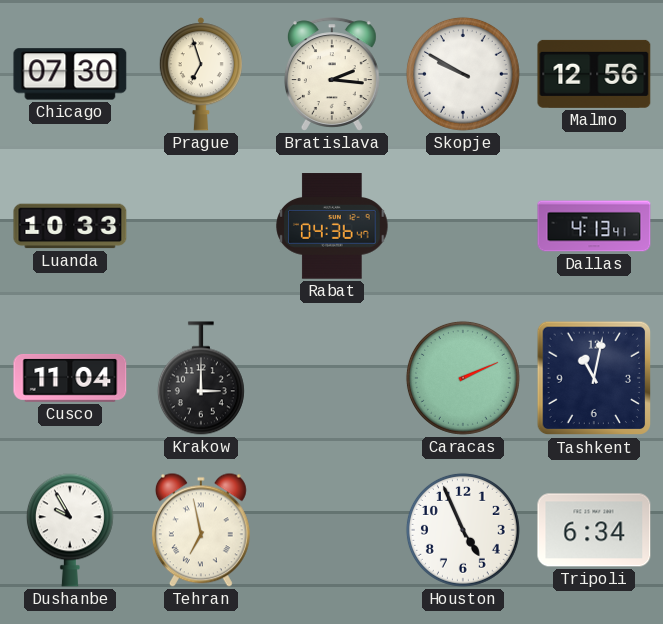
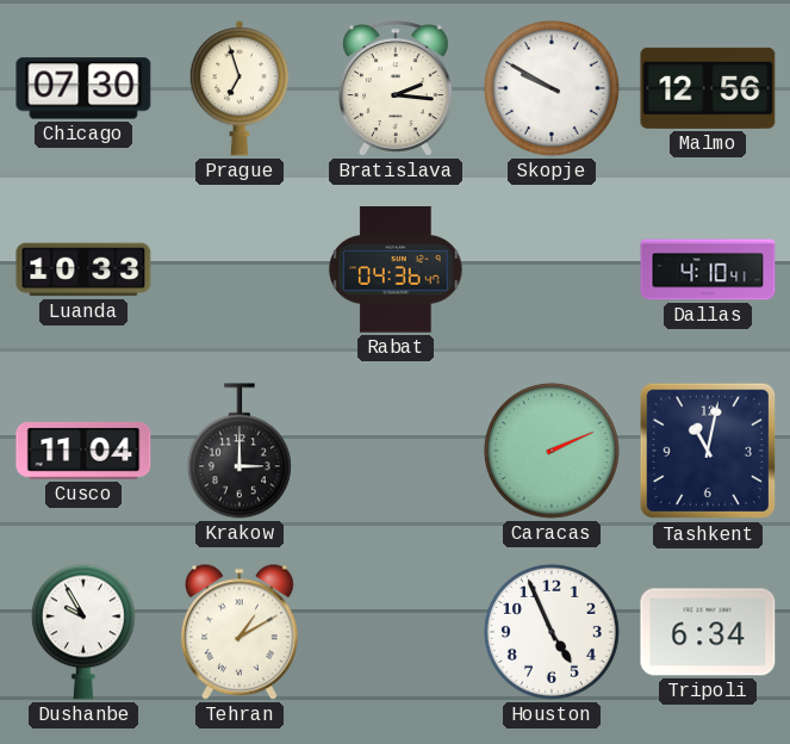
Dallas: 4:13 -> 4:10 (708, 269)
Tehran: 6:58 -> 1:10 (240, 632)
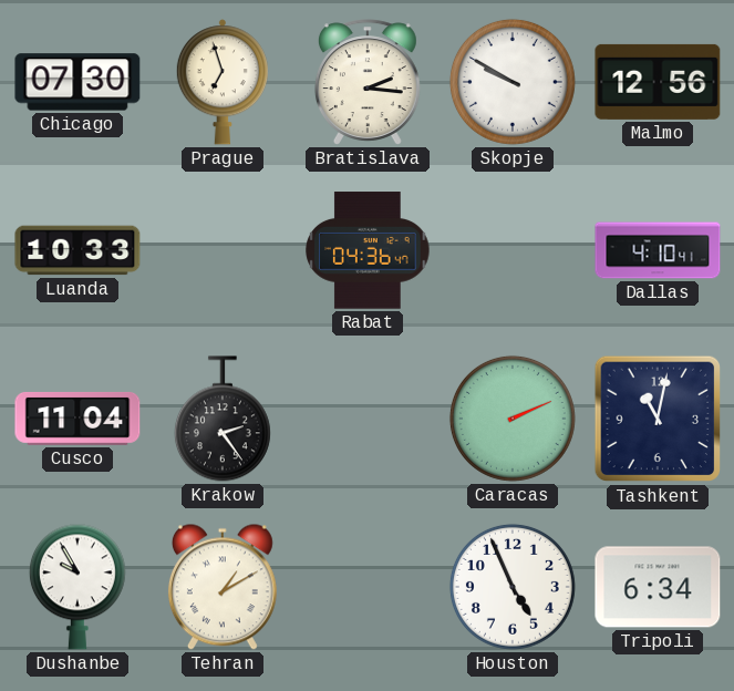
Krakow: 3:00 -> 2:24 (223, 419)
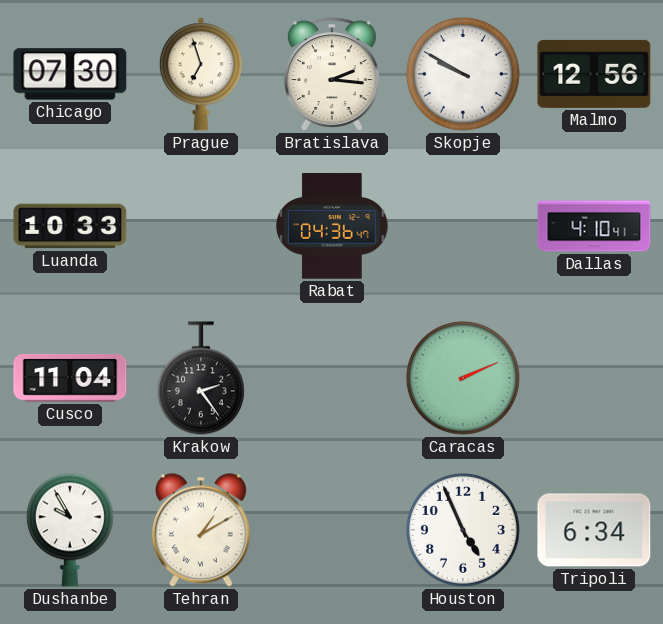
Tashkent: 11:02 -> none (658, 419)
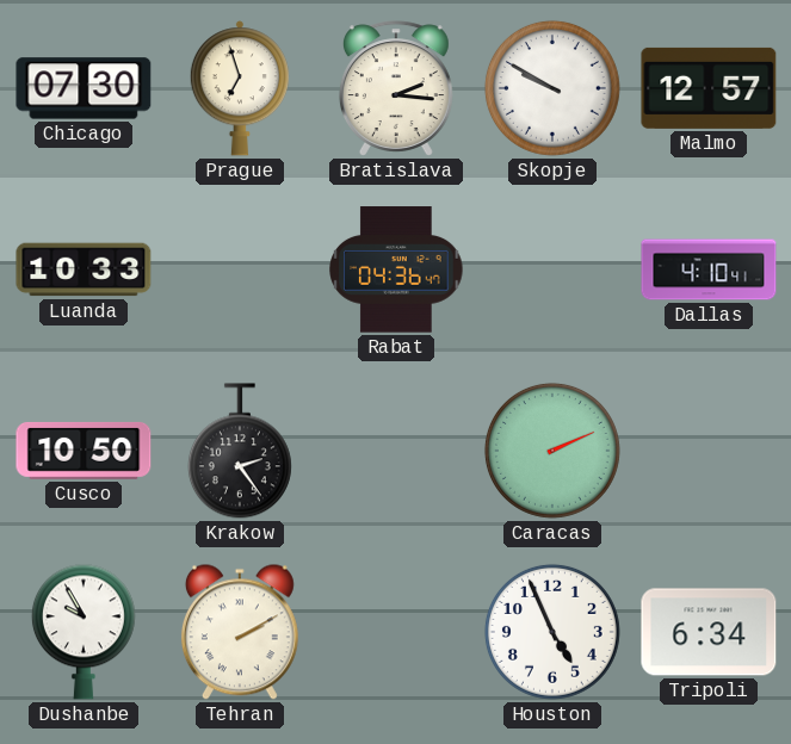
Malmo: 12:56 -> 12:57 (709, 88)
Cusco: 11:04 -> 10:50 (84, 451)
Tehran: 1:10 -> 2:10 (240, 632)
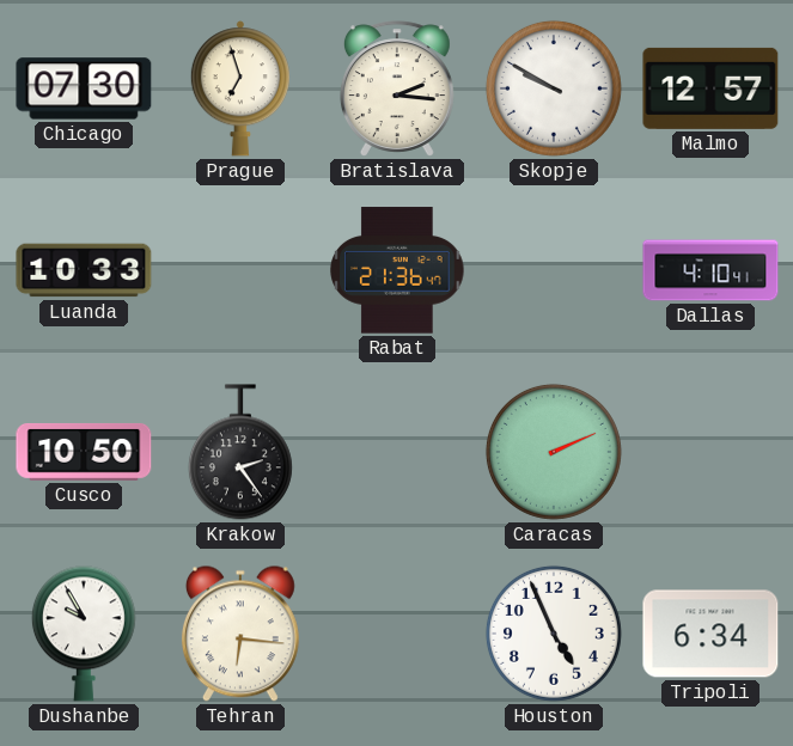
Rabat: 04:36 -> 21:36 (397, 270)
Tehran: 2:10 -> 6:16 (240, 634)
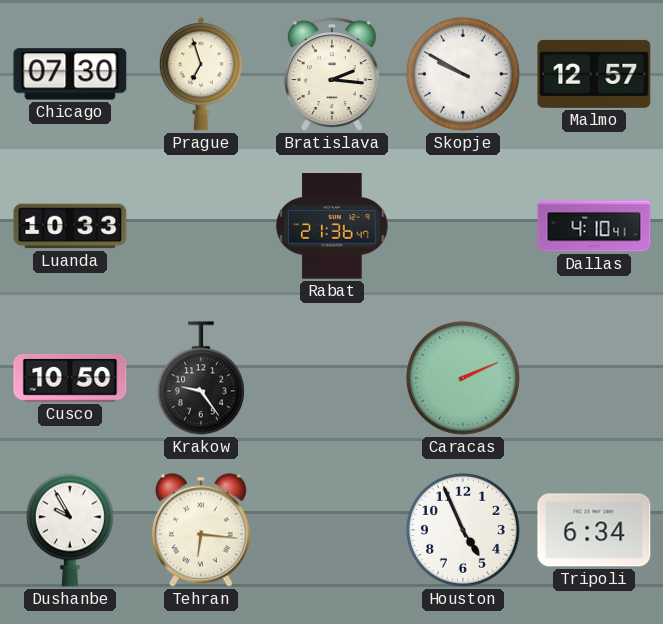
Krakow: 2:24 -> 9:24 (201, 378)
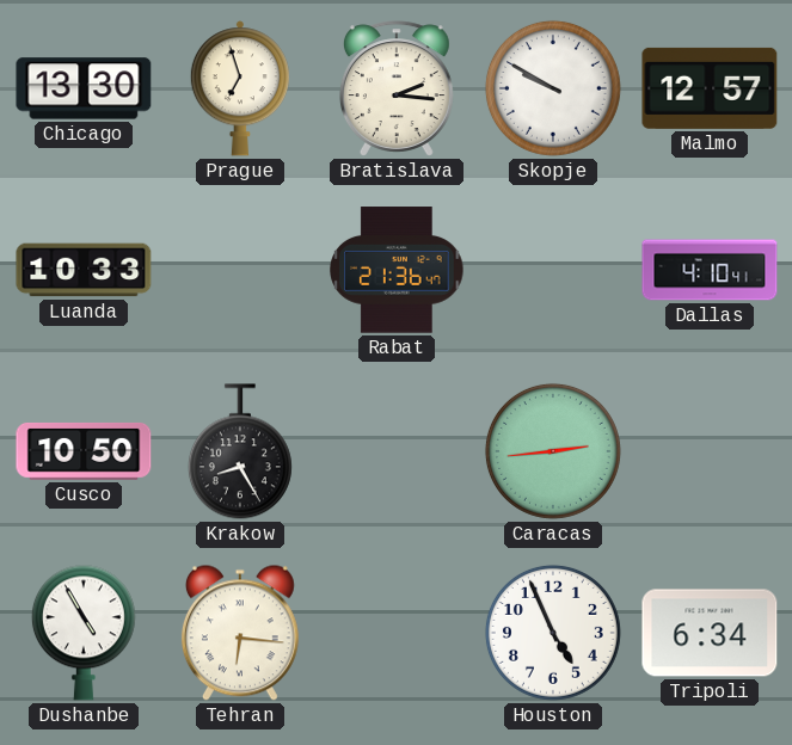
Chicago: 07:30 -> 13:30 (84, 88)
Krakow: 9:24 -> 8:25 (240, 451)
Caracas: 2:11 -> 2:44 (553, 451)
Dushanbe: 9:55 -> 4:55 (84, 633)
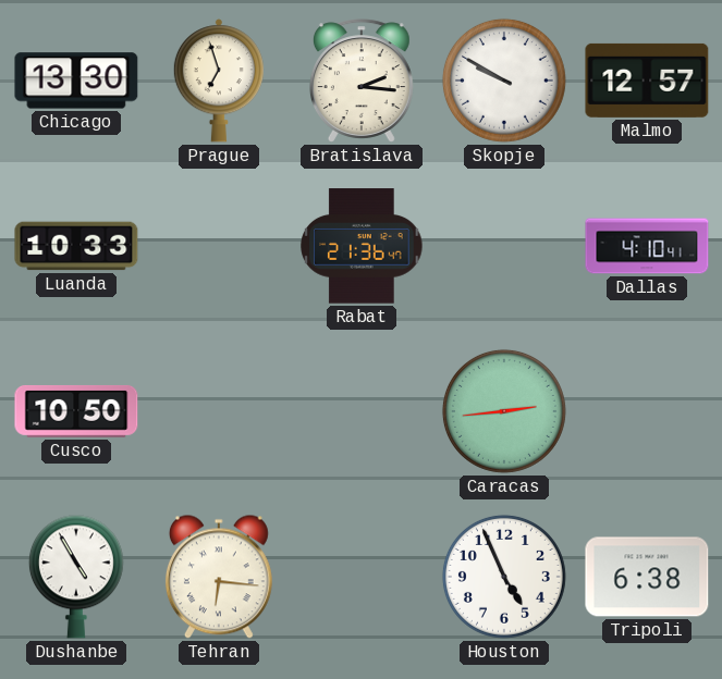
Krakow: 8:25 -> none (240, 451)
Tripoli: 6:34 -> 6:38 (647, 577)
